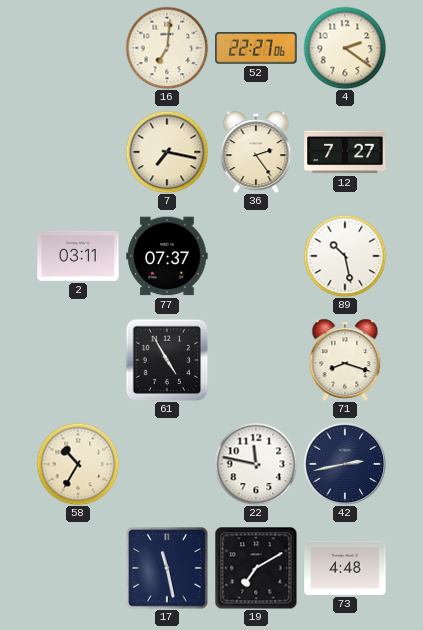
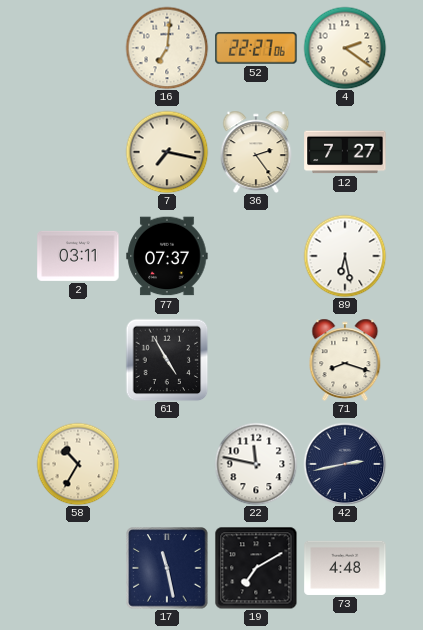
89: 10:28 -> 6:28 (345, 256)
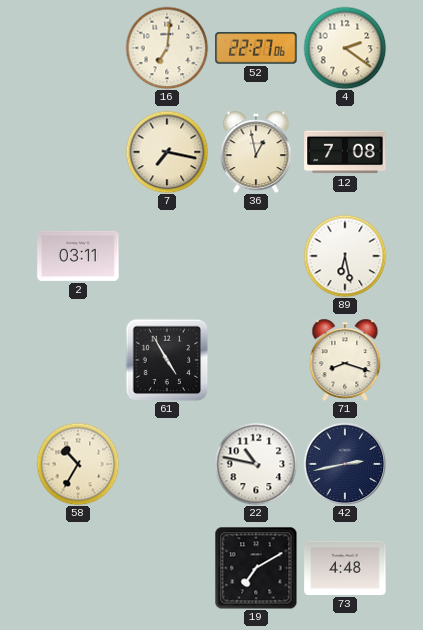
36: 2:24 -> 12:58 (256, 152)
12: 7:27 -> 7:08 (345, 152)
77: 07:37 -> none (167, 256)
22: 11:47 -> 10:47 (256, 464)
17: 11:28 -> none (167, 568)
